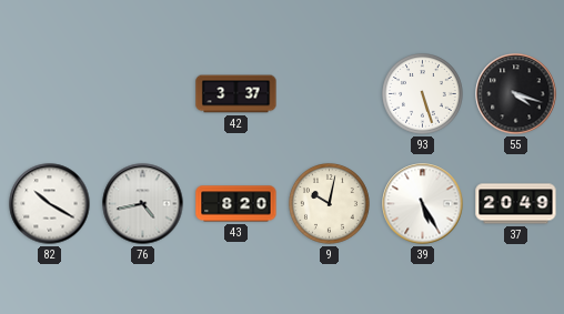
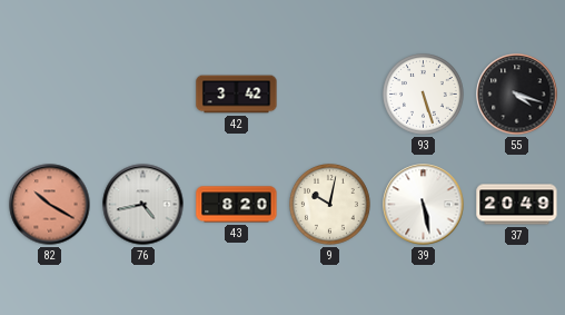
42: 3:37 -> 3:42 (237, 95)
82 dial: white -> salmon (50, 205)
39: 5:25 -> 5:28 (424, 205)
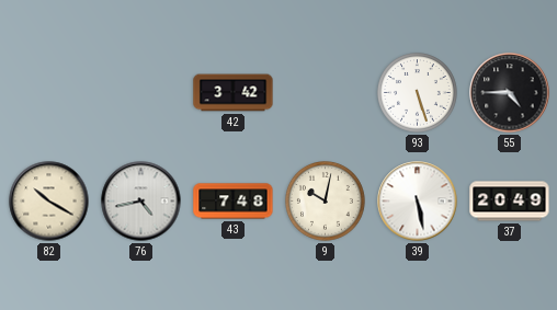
55: 4:18 -> 4:45 (510, 93)
82 dial: salmon -> cream (49, 202)
43: 8:20 -> 7:48 (234, 202)
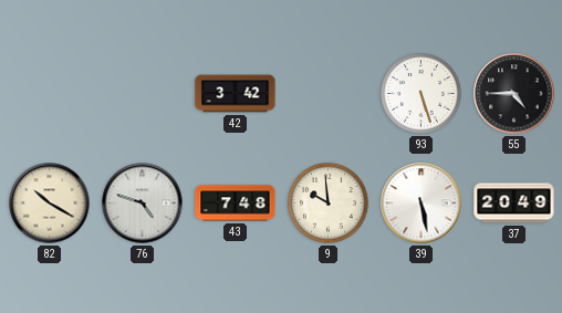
76: 4:43 -> 4:48 (143, 204)
9: 10:02 -> 9:59 (329, 204)
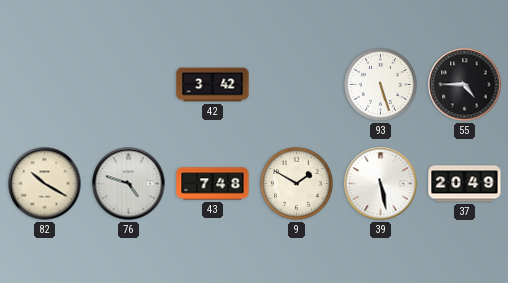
9: 9:59 -> 1:50 (297, 184)
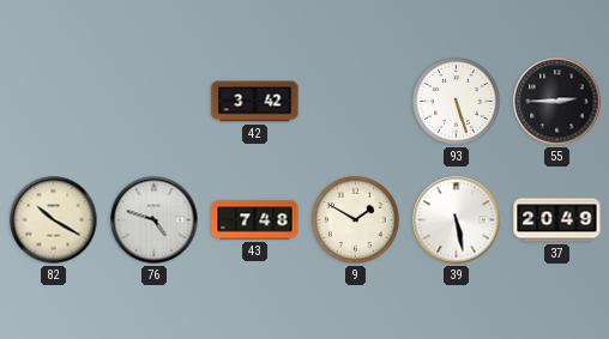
55: 4:45 -> 2:45 (557, 102)
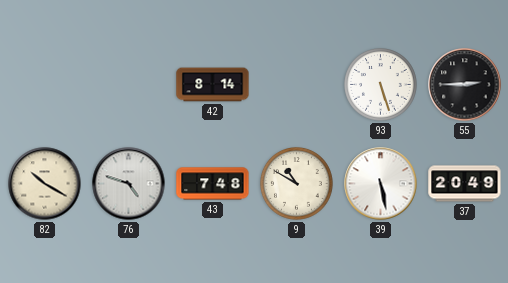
42: 3:42 -> 8:14 (213, 85)
9: 1:50 -> 10:50 (297, 184)
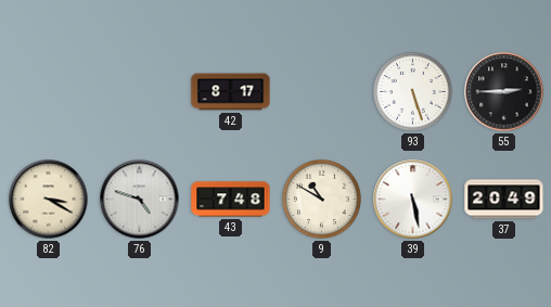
42: 8:14 -> 8:17 (231, 92)
82: 10:20 -> 3:20 (49, 200)
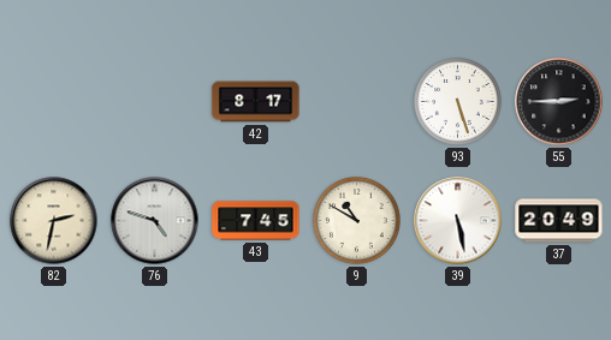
82: 3:20 -> 2:32 (54, 221)
43: 7:48 -> 7:45 (256, 221)
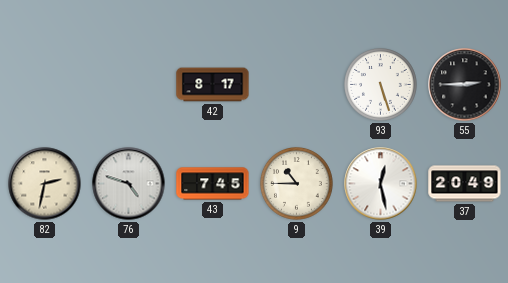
9: 10:50 -> 10:45 (297, 184)
39: 5:28 -> 12:28 (381, 184)
